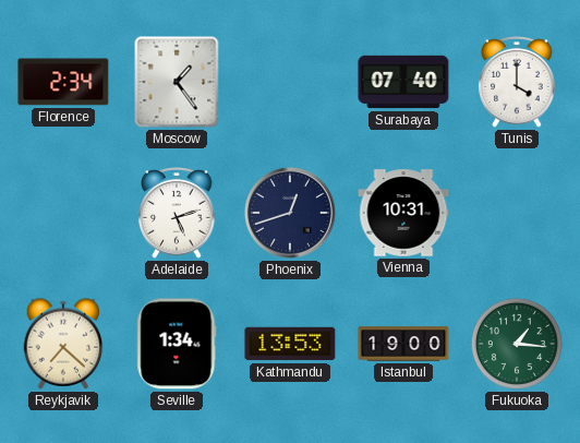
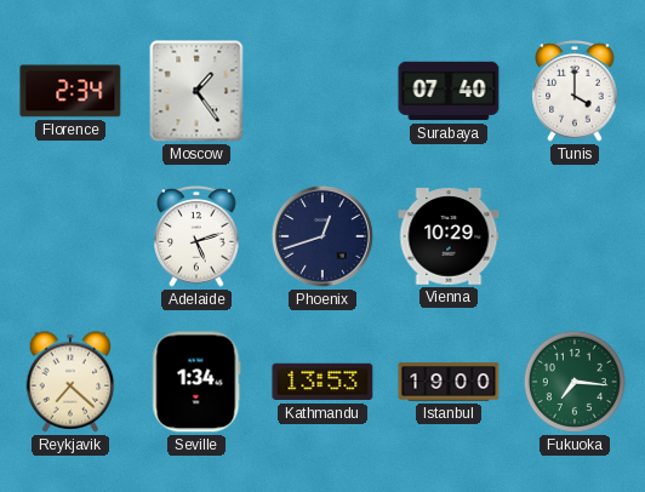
Vienna: 10:31 -> 10:29 (449, 236)
Fukuoka: 1:16 -> 7:16 (575, 382)
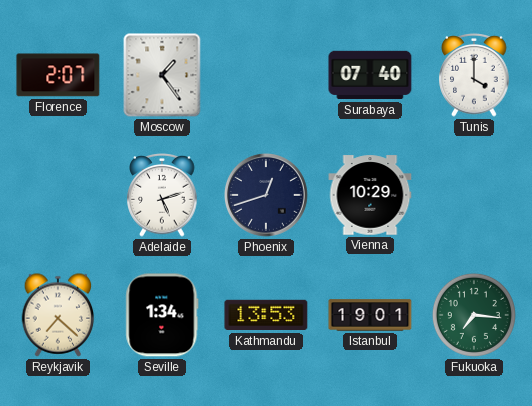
Florence: 2:34 -> 2:07 (58, 75)
Istanbul: 19:00 -> 19:01 (370, 315)
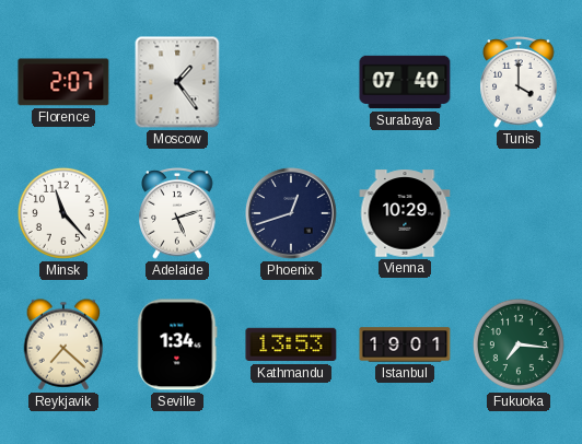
Minsk: none -> 11:23 (63, 213)
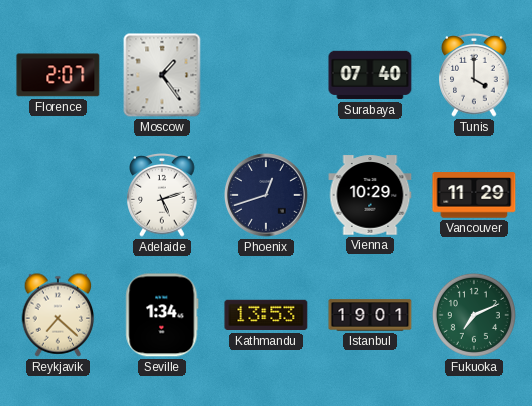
Minsk: 11:23 -> none (63, 213)
Vancouver: none -> 11:29 (474, 195)
Fukuoka: 7:16 -> 7:11 (474, 315)
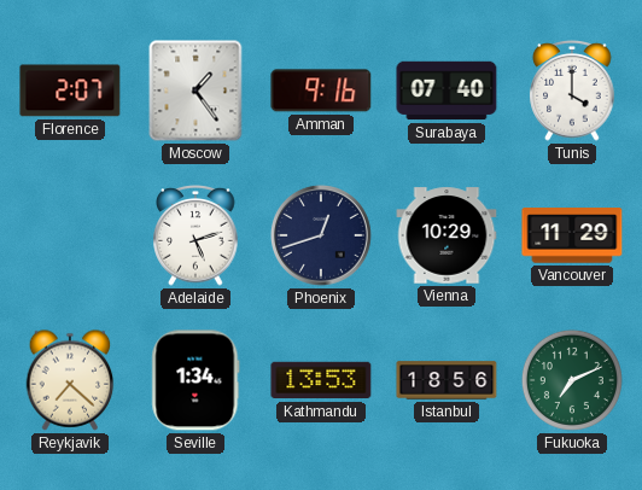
Amman: none -> 9:16 (321, 91)
Istanbul: 19:01 -> 18:56 (447, 380)
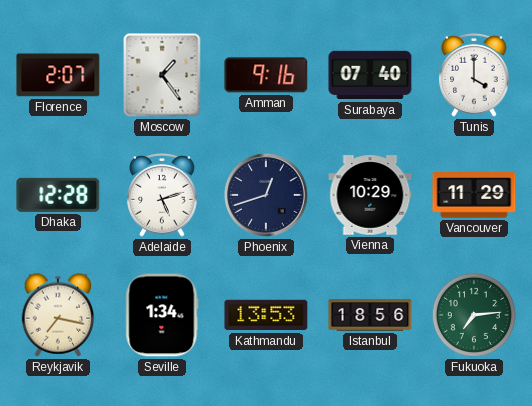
Dhaka: none -> 12:28 (58, 195)
Reykjavik: 7:22 -> 7:17 (58, 315)
Fukuoka: 7:11 -> 7:14 (474, 315)
